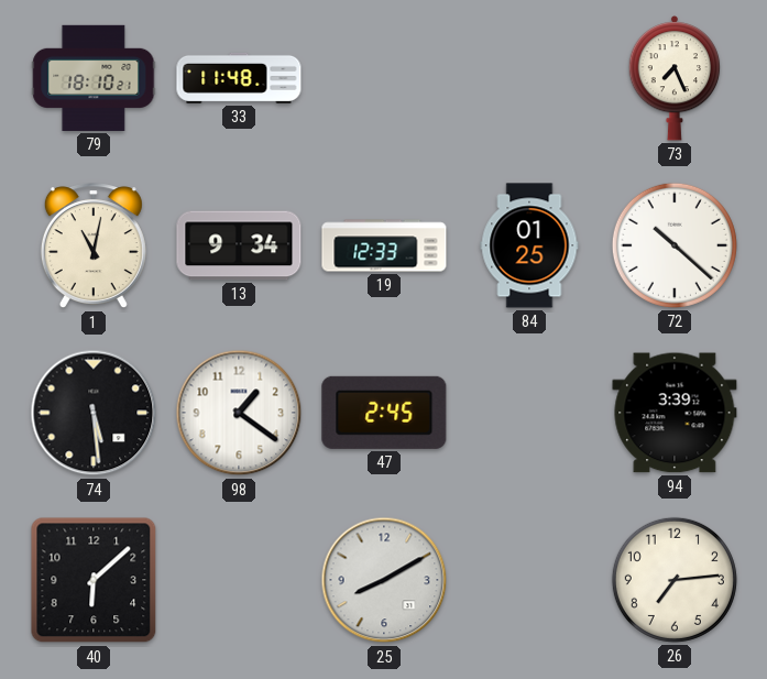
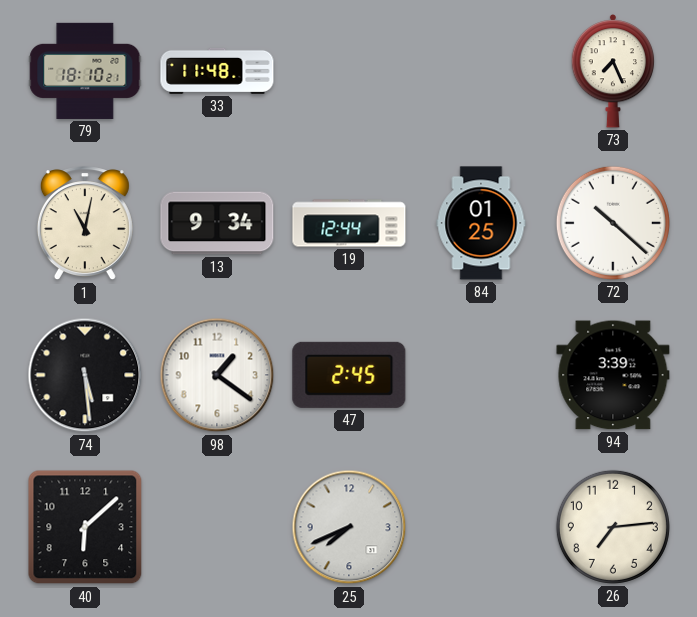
19: 12:33 -> 12:44 (349, 223)
25: 8:10 -> 7:41 (349, 527)
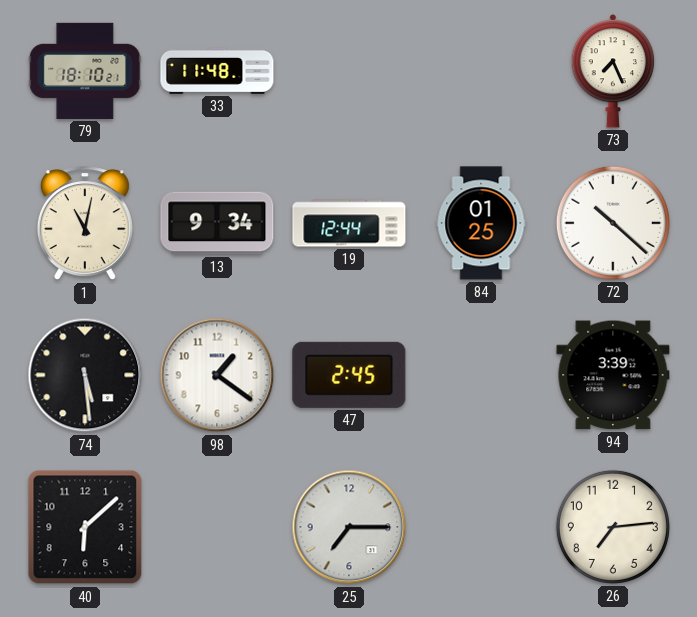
25: 7:41 -> 7:15 (349, 527)
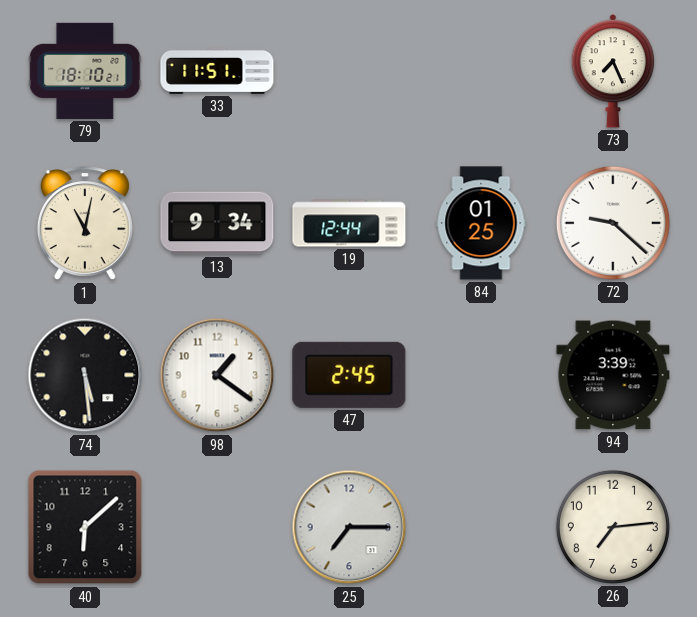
33: 11:48 -> 11:51 (217, 71)
72: 10:22 -> 9:22 (613, 223)
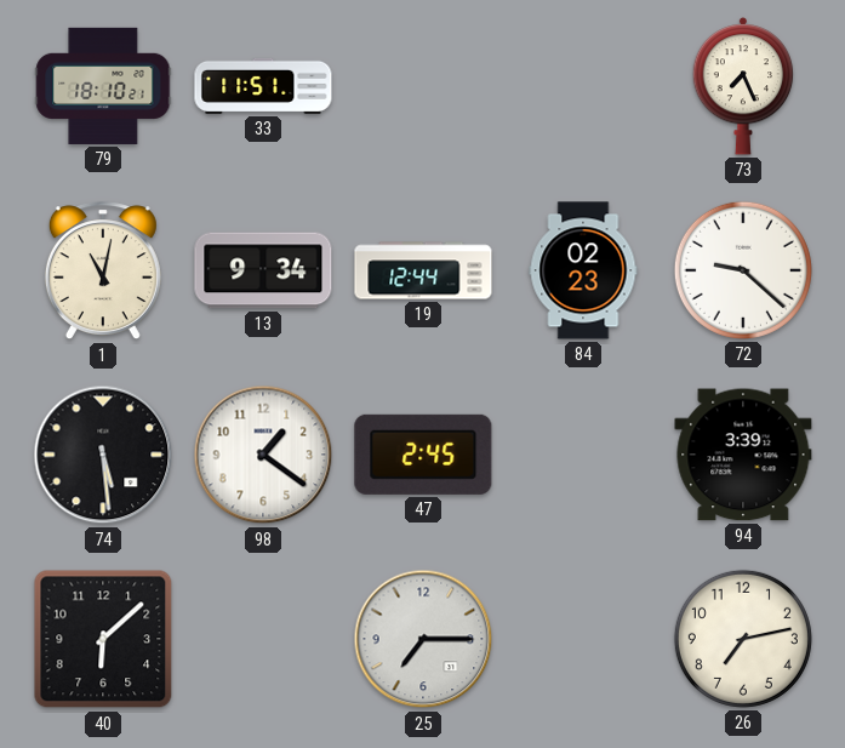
84: 01:25 -> 02:23 (583, 270)
26: 7:14 -> 7:13 (743, 639)
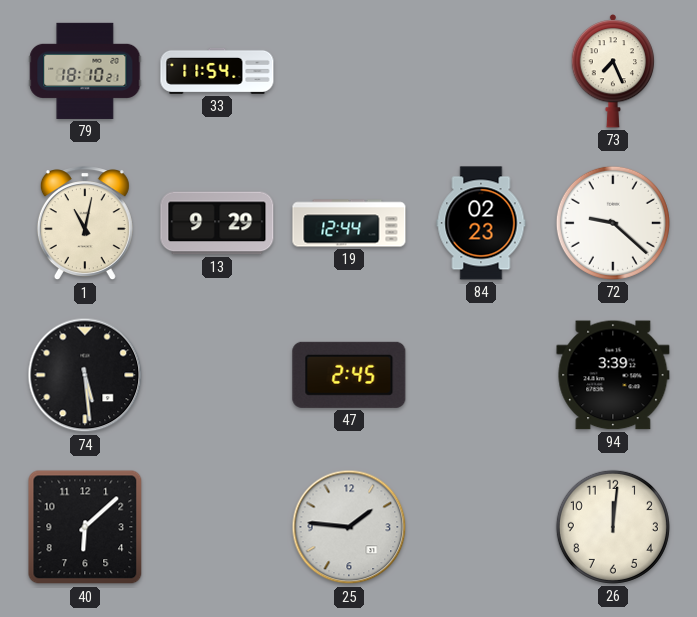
33: 11:51 -> 11:54 (217, 71)
13: 9:34 -> 9:29 (217, 223)
98: 1:21 -> none (263, 455)
25: 7:15 -> 1:46 (349, 527)
26: 7:13 -> 12:01 (613, 527)
